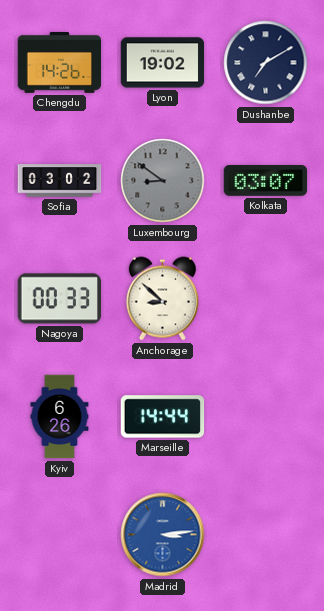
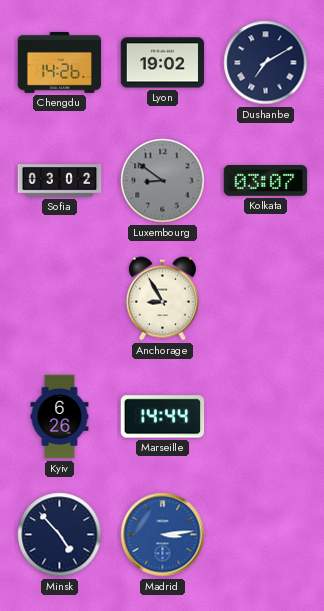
Nagoya: 00:33 -> none (60, 299)
Anchorage: 8:52 -> 8:55 (162, 299)
Minsk: none -> 4:53 (60, 535)
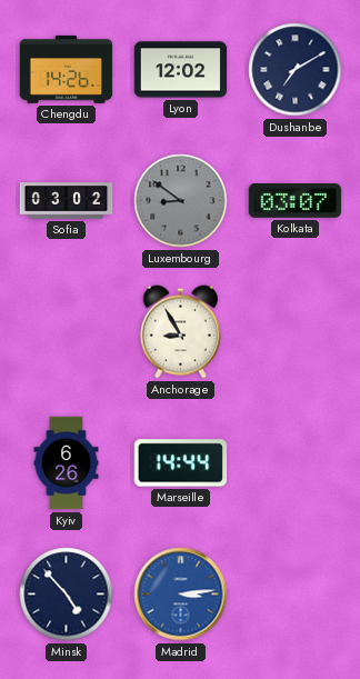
Lyon: 19:02 -> 12:02 (181, 70)
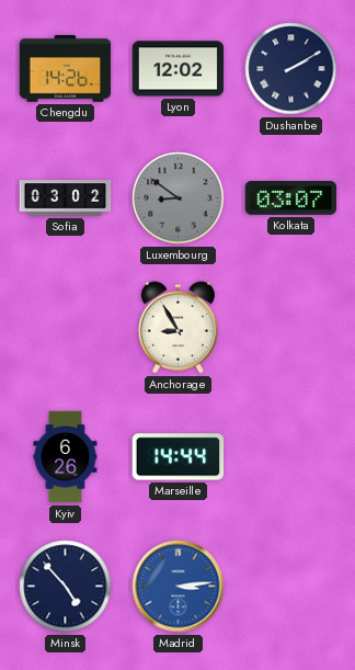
Dushanbe: 7:10 -> 2:10 (291, 69)
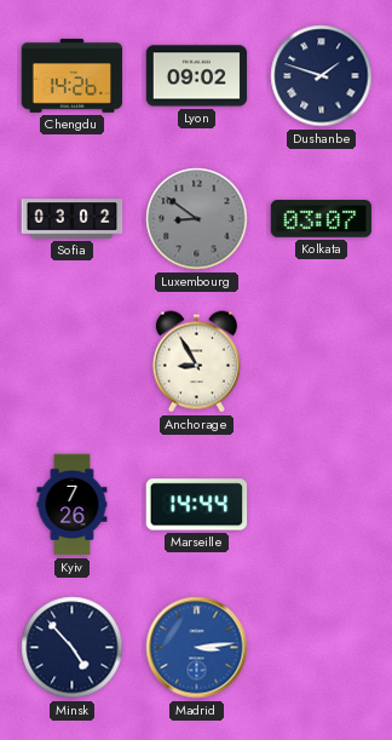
Lyon: 12:02 -> 09:02 (197, 76)
Dushanbe: 2:10 -> 1:48 (322, 76)
Kyiv: 6:26 -> 7:26 (73, 505)
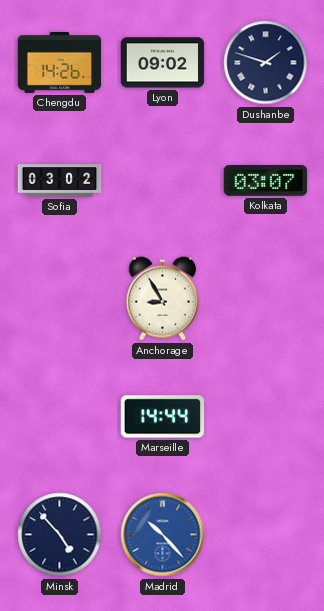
Luxembourg: 8:51 -> none (197, 219)
Kyiv: 7:26 -> none (73, 505)
Madrid: 3:14 -> 10:23 (163, 535)
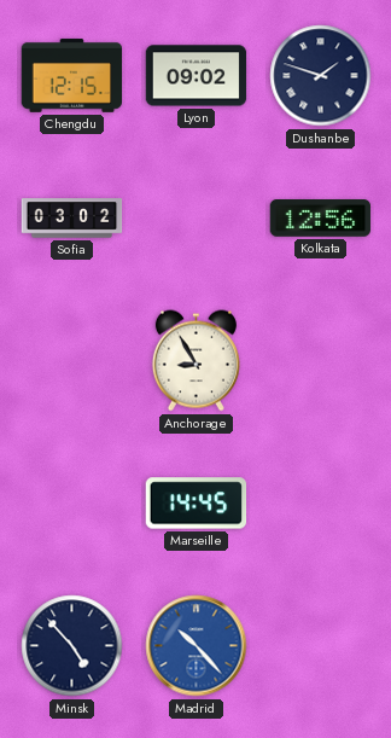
Chengdu: 14:26 -> 12:15 (72, 75)
Kolkata: 03:07 -> 12:56 (321, 219)
Marseille: 14:44 -> 14:45 (197, 504)
